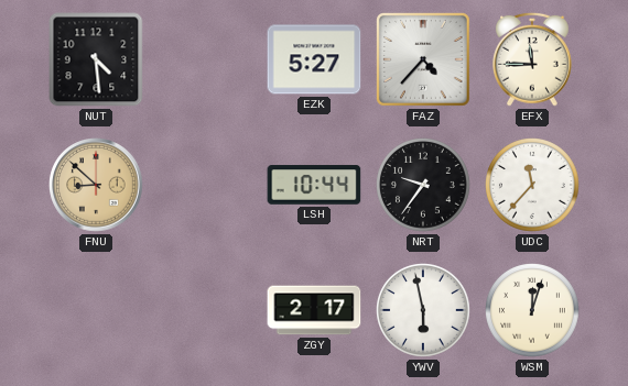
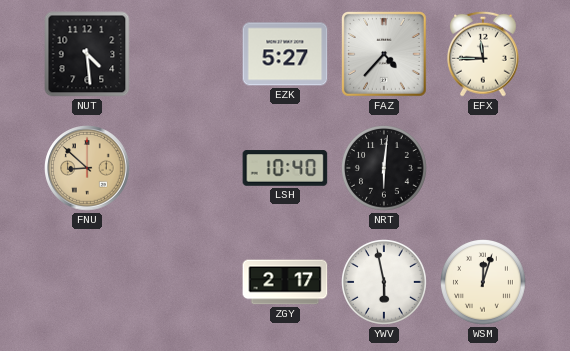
LSH: 10:44 -> 10:40 (285, 168)
NRT: 9:36 -> 6:01 (385, 169)
UDC: 11:37 -> none (533, 186)
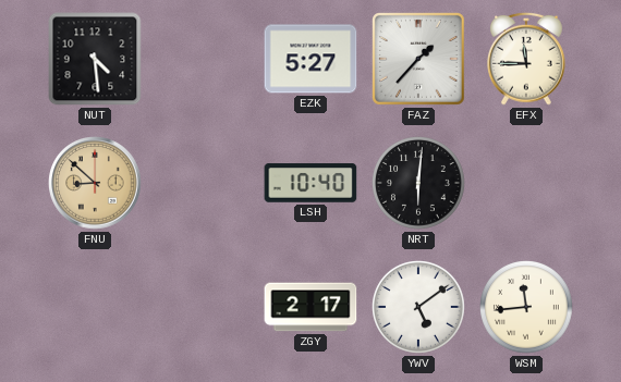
FAZ: 4:37 -> 1:37 (418, 59)
YWV: 5:58 -> 5:09 (419, 308)
WSM: 12:03 -> 11:44 (527, 308)
